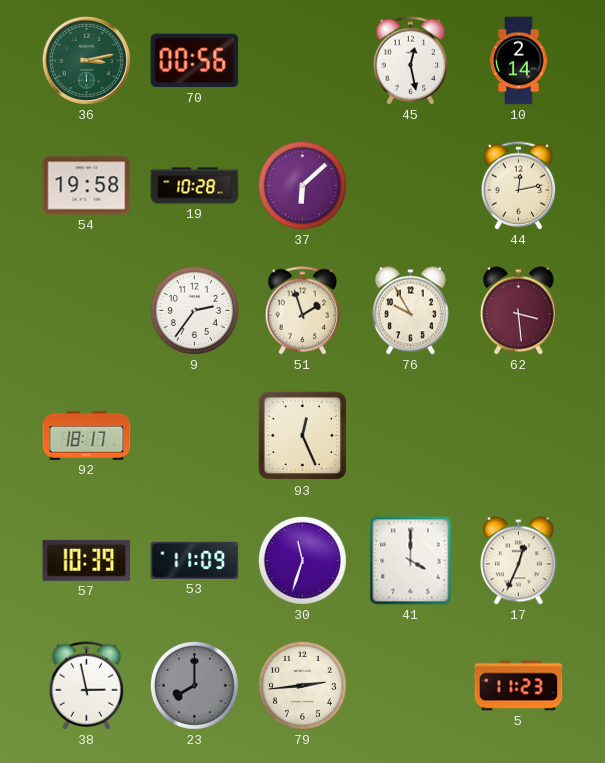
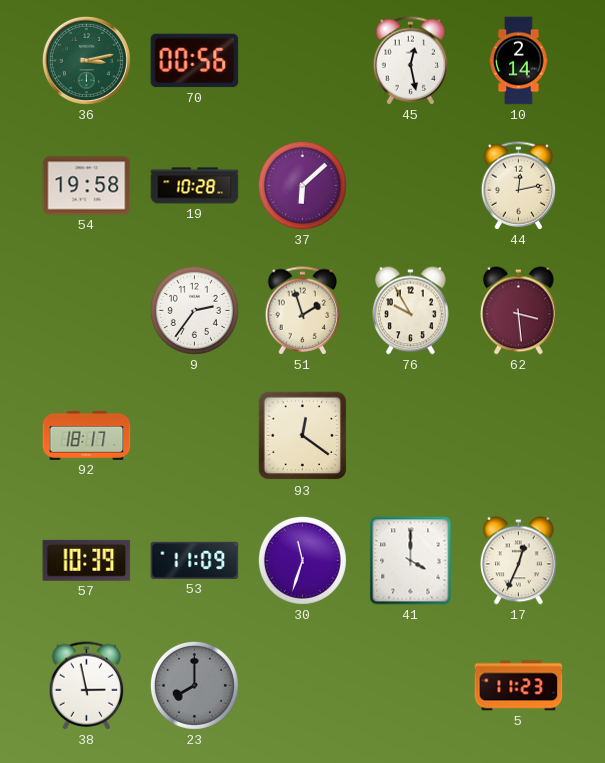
93: 12:26 -> 12:21 (303, 436)
79: 2:44 -> none (302, 685)
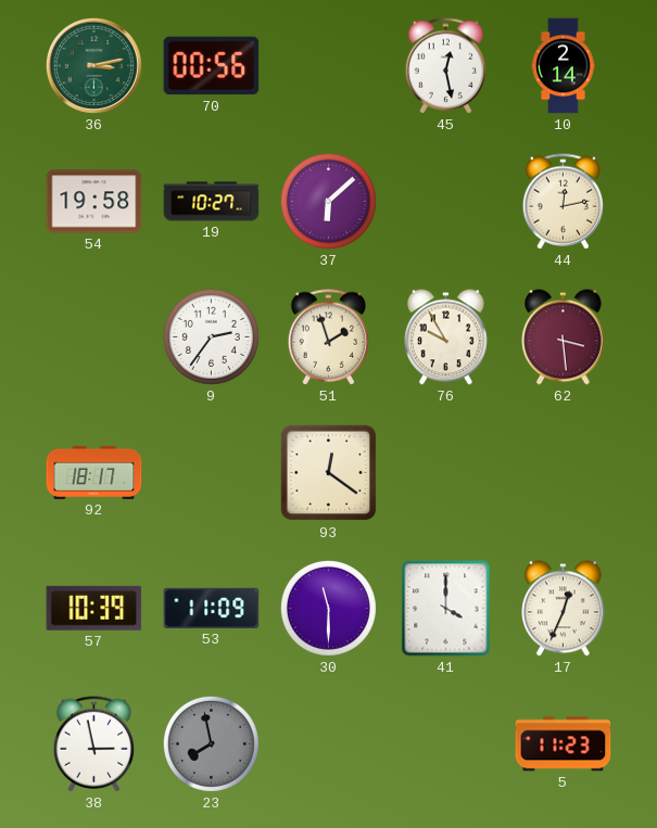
19: 10:28 -> 10:27 (212, 202)
30: 11:33 -> 11:30 (328, 608)
23: 8:00 -> 7:58 (211, 743)
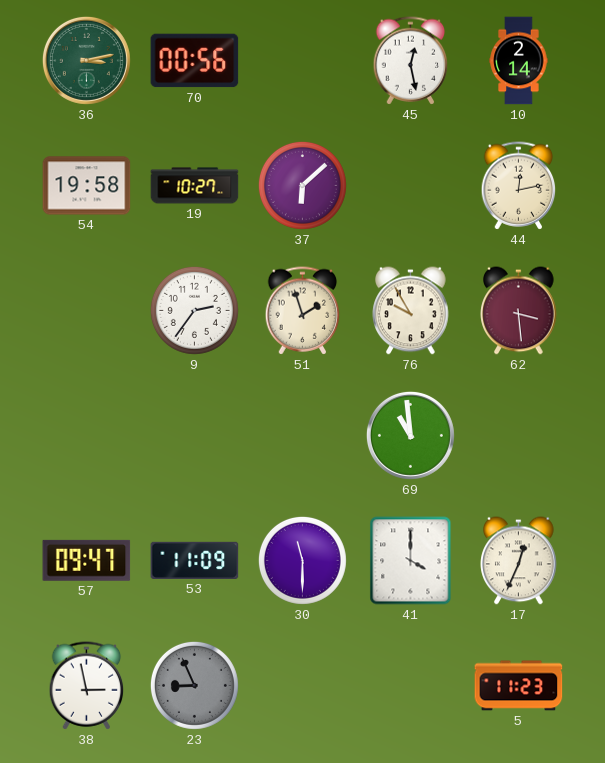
92: 18:17 -> none (94, 472)
93: 12:21 -> none (329, 473)
69: none -> 10:59 (410, 435)
57: 10:39 -> 09:47 (87, 560)
23: 7:58 -> 8:56 (194, 685)
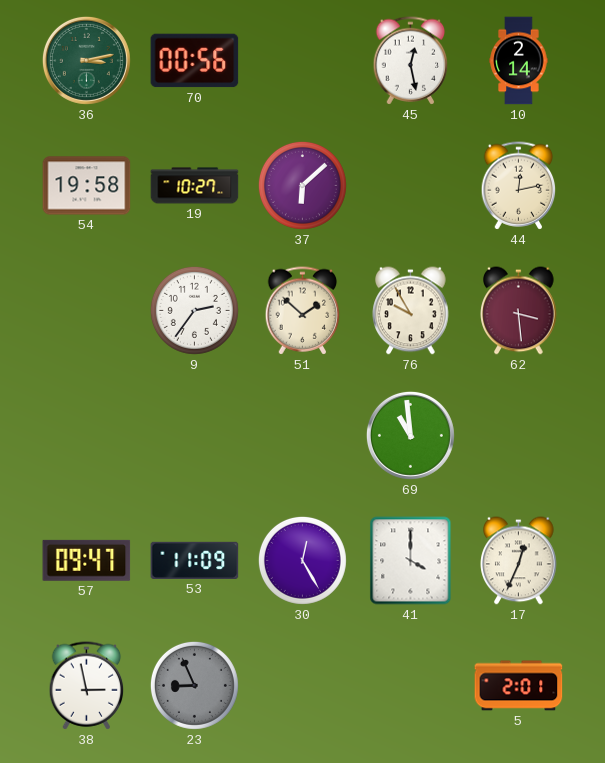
51: 1:57 -> 1:52 (303, 311)
30: 11:30 -> 12:25 (302, 560)
5: 11:23 -> 2:01 (519, 686)
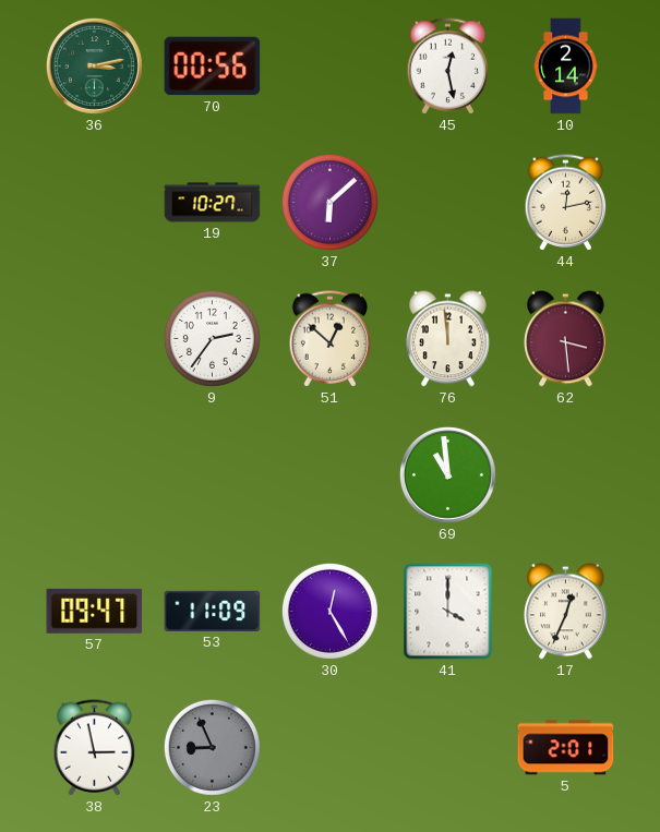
54: 19:58 -> none (87, 186)
51: 1:52 -> 12:52 (331, 339)
76: 9:55 -> 11:59 (448, 339)
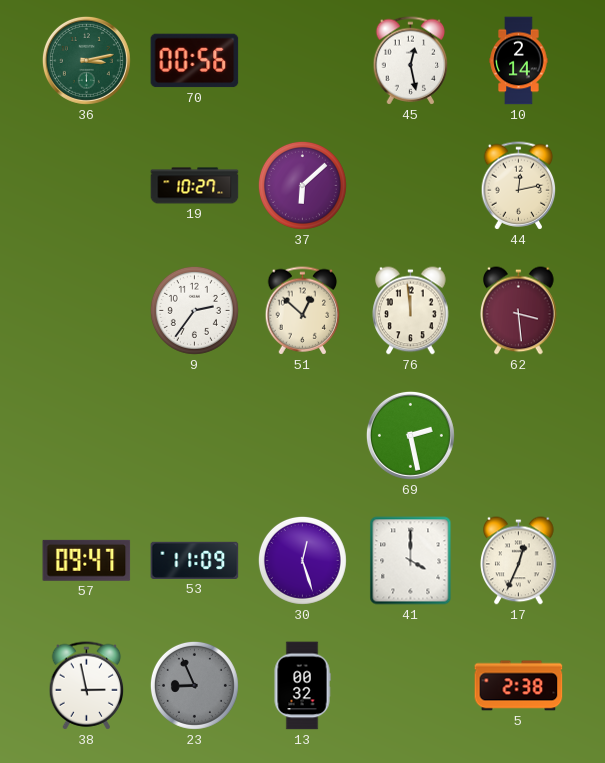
69: 10:59 -> 2:28 (410, 435)
30: 12:25 -> 12:27 (302, 560)
13: none -> 00:32 (302, 686)
5: 2:01 -> 2:38 (519, 686)
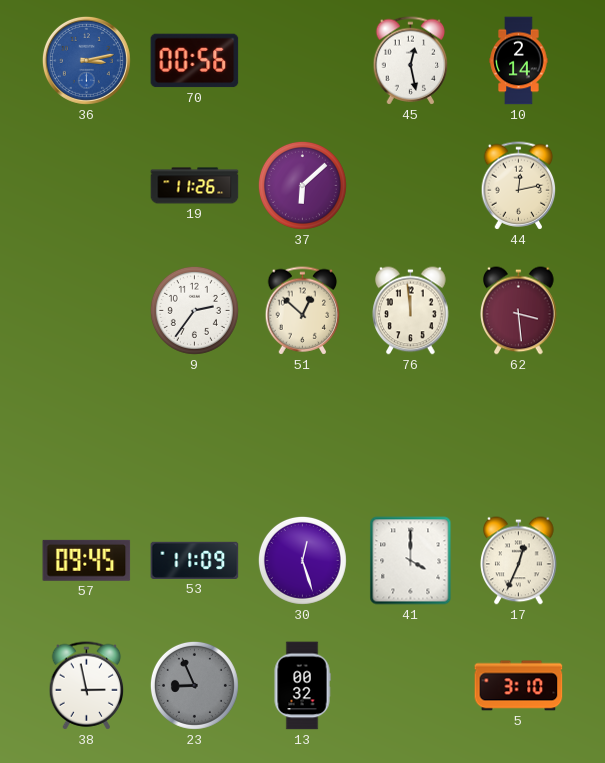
36 dial: green -> blue (86, 60)
19: 10:27 -> 11:26 (195, 186)
69: 2:28 -> none (410, 435)
57: 09:47 -> 09:45 (87, 560)
5: 2:38 -> 3:10 (519, 686)
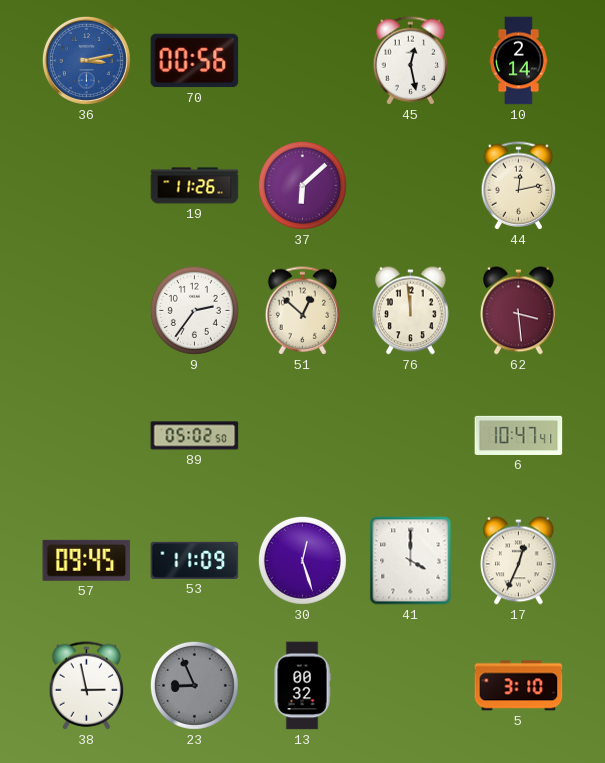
89: none -> 05:02 (195, 436)
6: none -> 10:47 (519, 435)
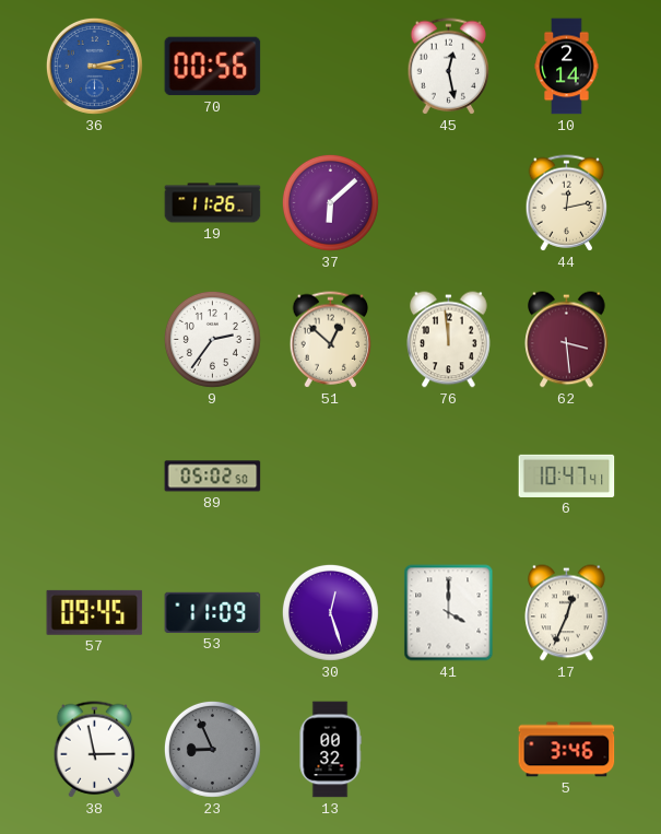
5: 3:10 -> 3:46 (567, 750)
